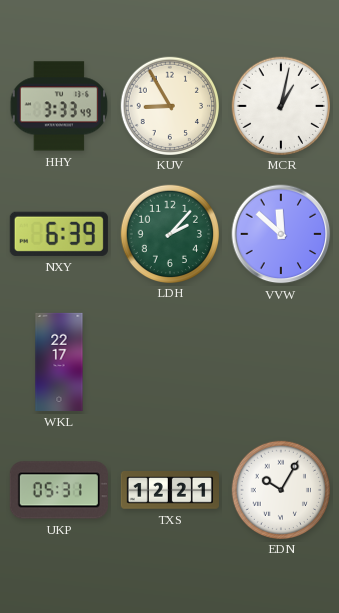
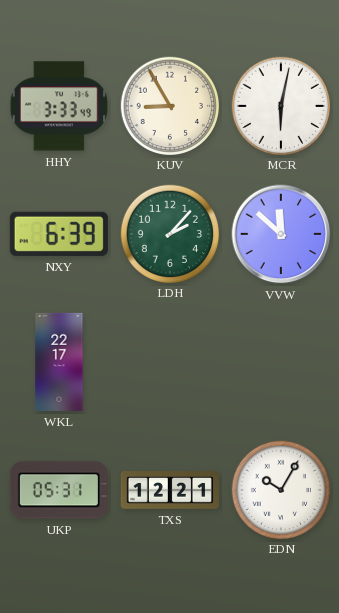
MCR: 1:02 -> 6:02 (280, 105)
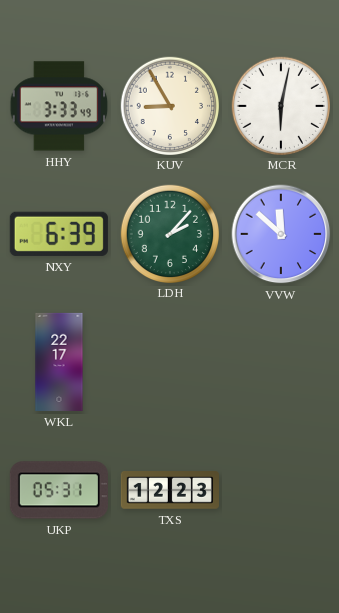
TXS: 12:21 -> 12:23 (170, 490)
EDN: 10:05 -> none (280, 489)
